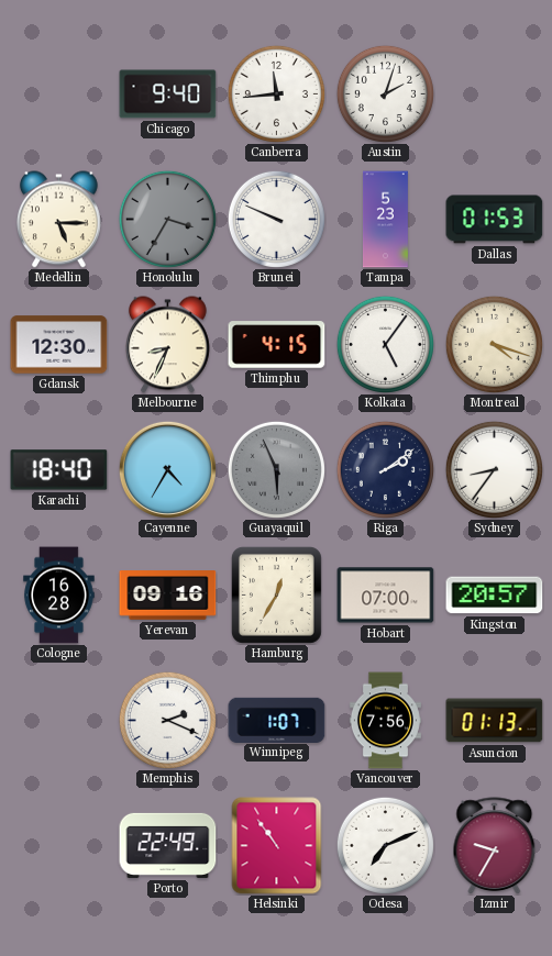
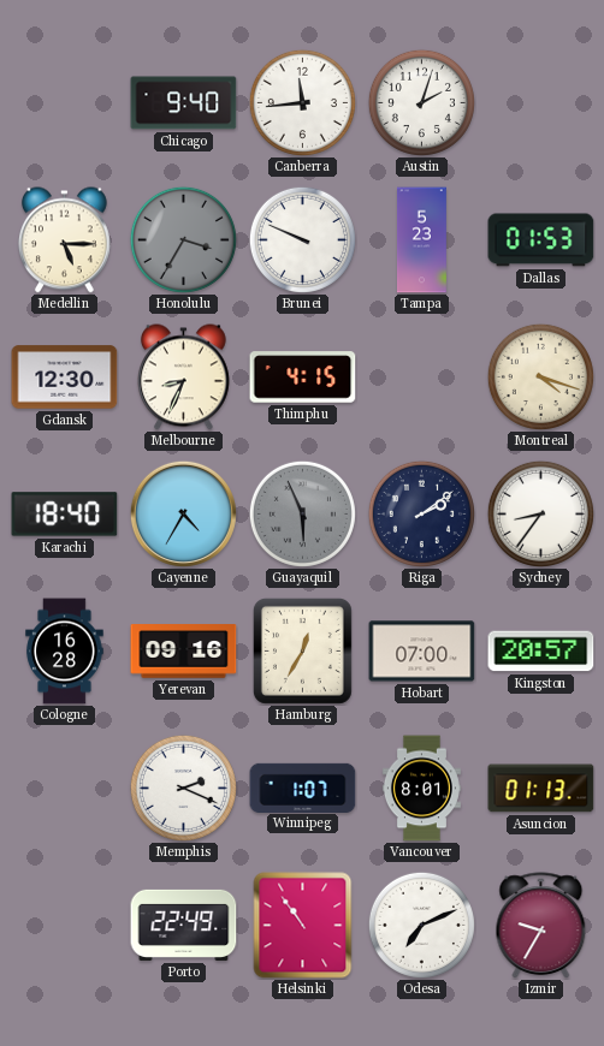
Kolkata: 5:06 -> none (385, 344)
Vancouver: 7:56 -> 8:01 (421, 789)
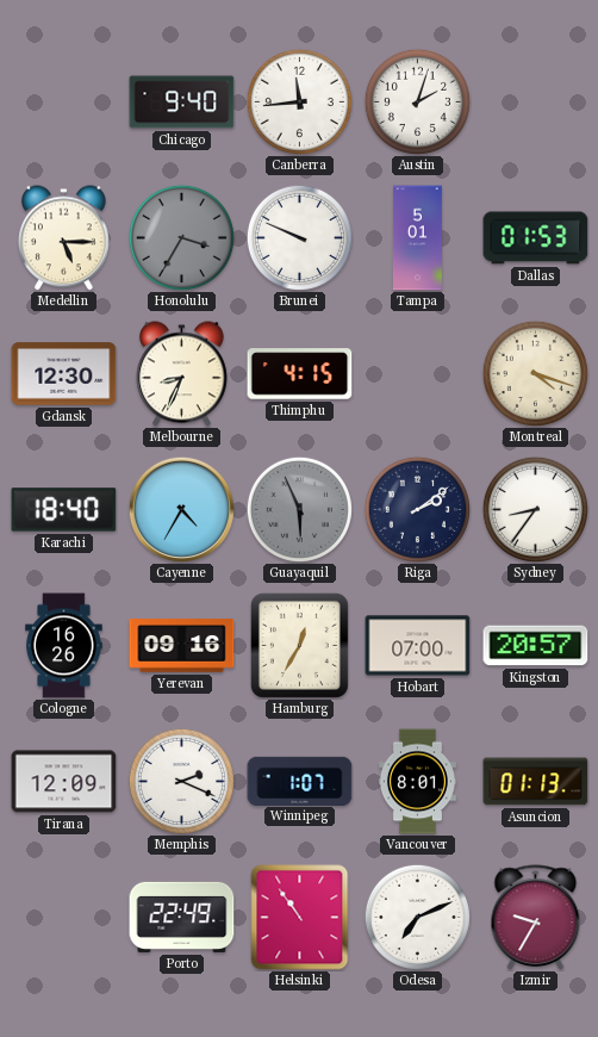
Tampa: 5:23 -> 5:01 (418, 238)
Cologne: 16:28 -> 16:26 (64, 646)
Tirana: none -> 12:09 (64, 782)
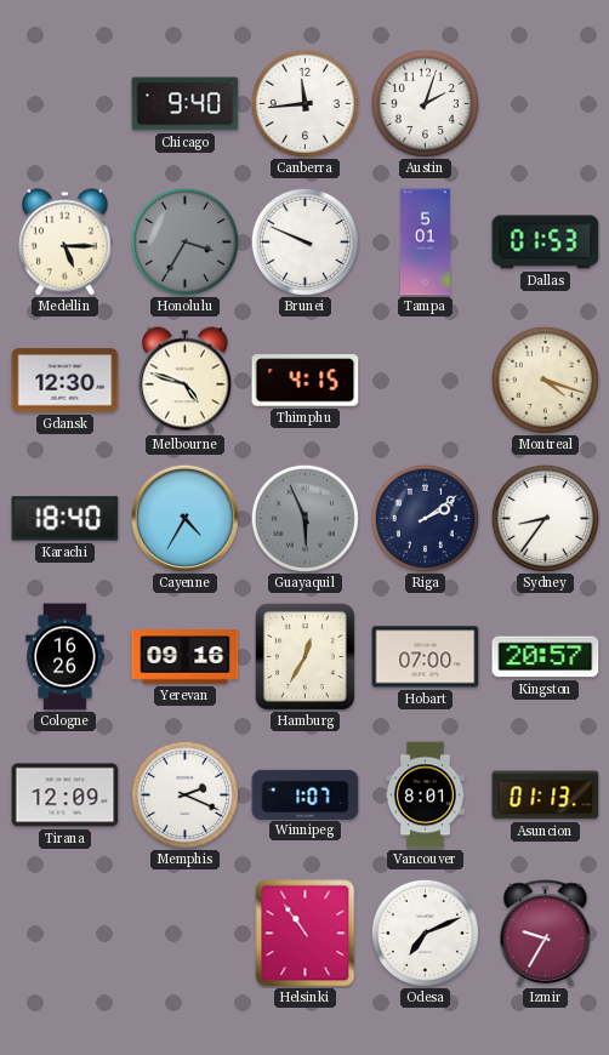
Melbourne: 8:34 -> 4:48 (184, 381)
Porto: 22:49 -> none (182, 917)
